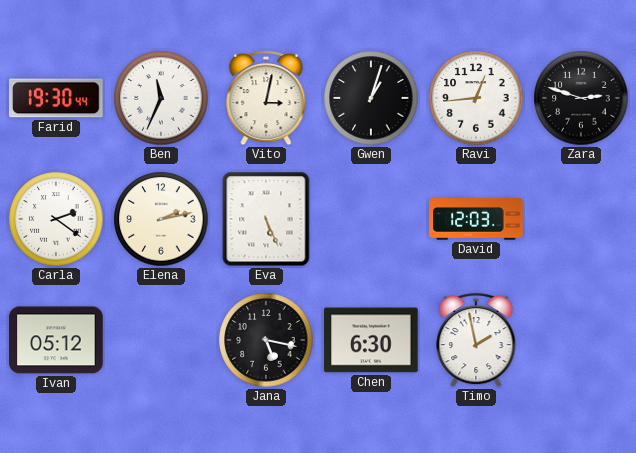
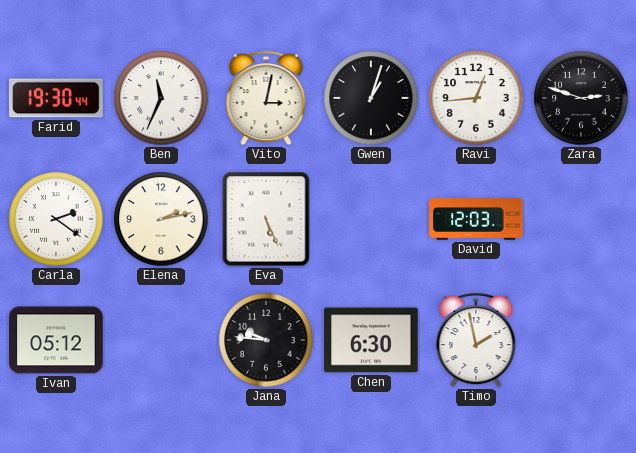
Jana: 5:17 -> 9:46 (266, 340)
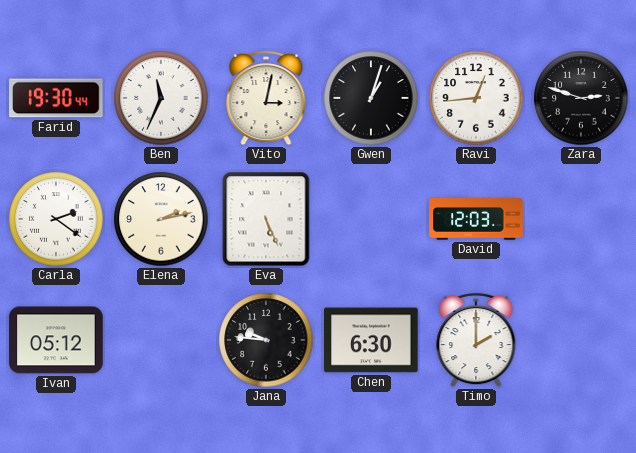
Timo: 1:58 -> 2:00 (476, 340)
